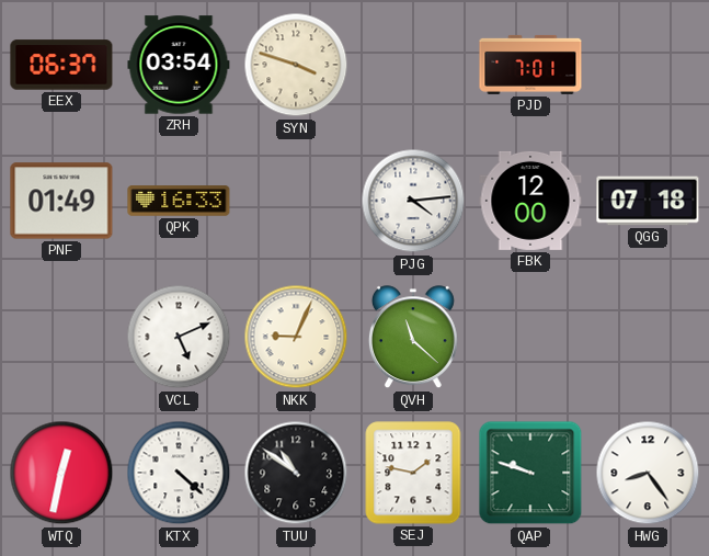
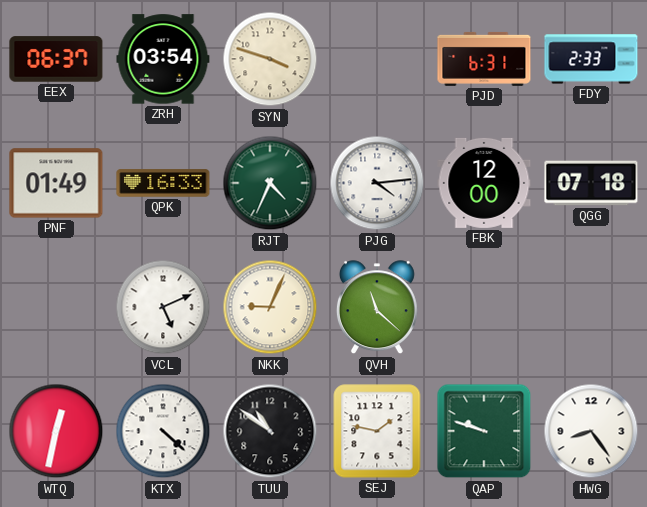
PJD: 7:01 -> 6:31 (484, 59)
FDY: none -> 2:33 (591, 59)
RJT: none -> 4:34 (270, 183)
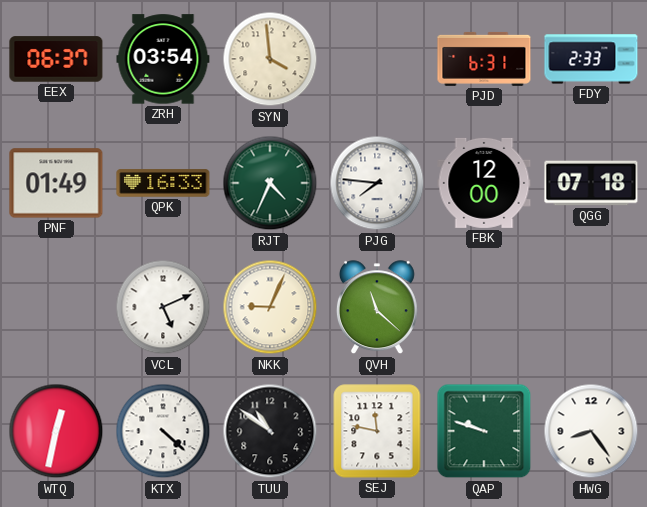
SYN: 3:48 -> 3:59 (270, 59)
PJG: 4:14 -> 7:46 (377, 183)
SEJ: 1:47 -> 11:47 (377, 431)
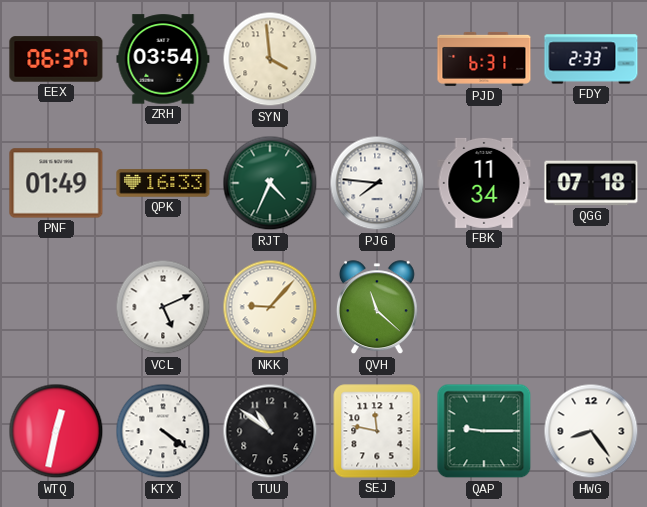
FBK: 12:00 -> 11:34 (484, 183)
NKK: 9:04 -> 9:07 (270, 307)
KTX: 4:22 -> 4:21 (163, 431)
QAP: 9:48 -> 9:15 (484, 431)
